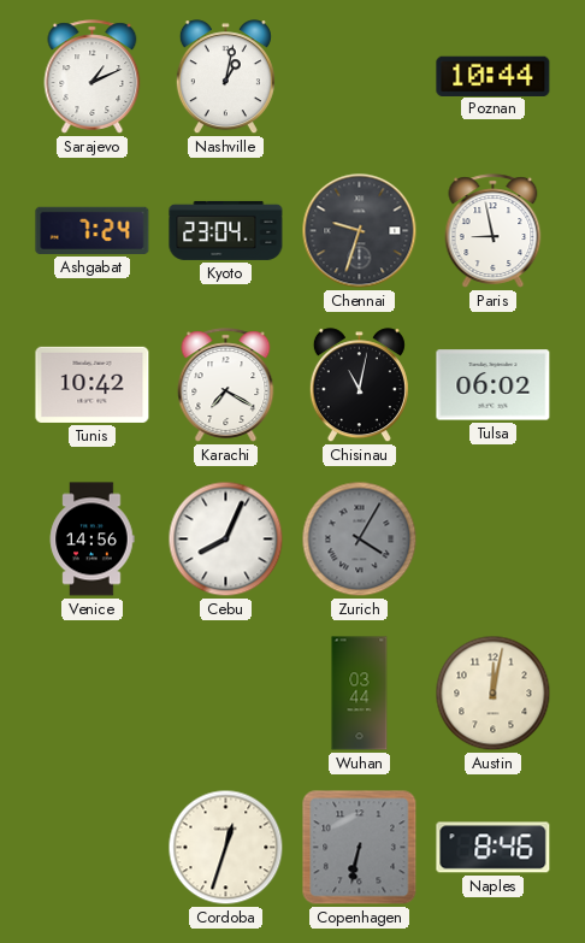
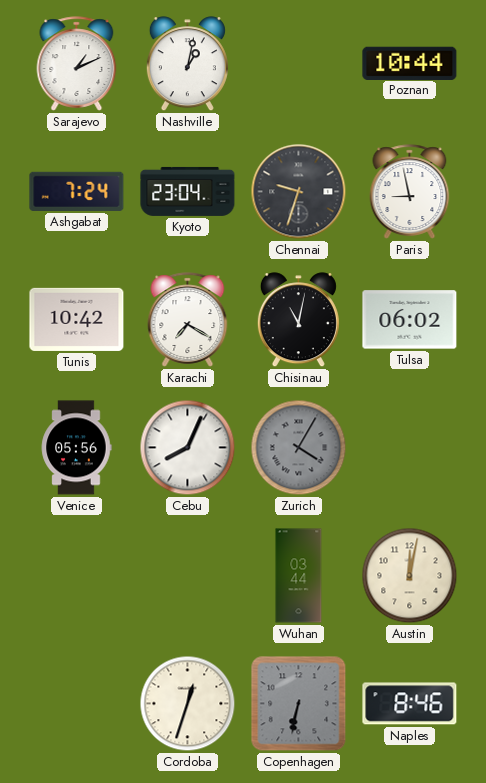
Venice: 14:56 -> 05:56 (76, 448)
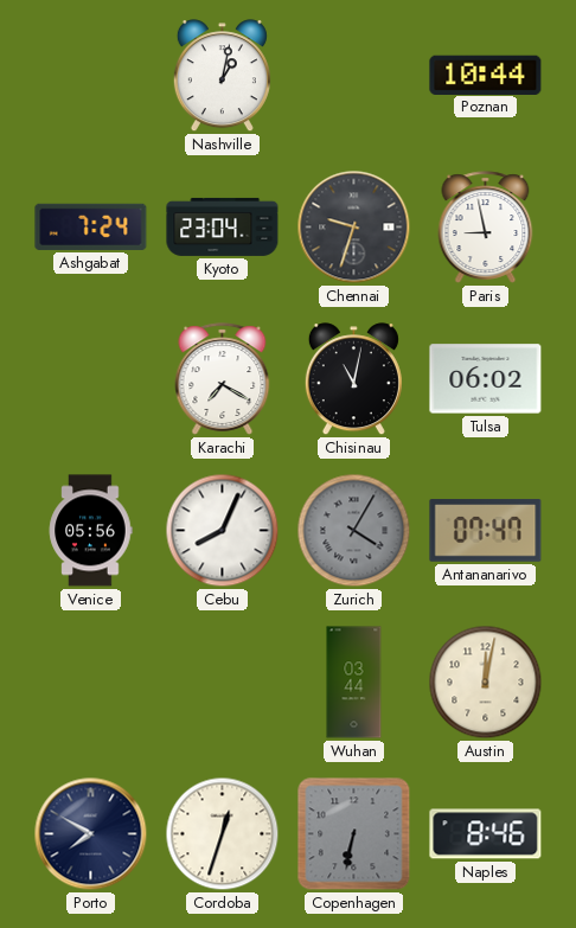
Sarajevo: 1:11 -> none (77, 64)
Tunis: 10:42 -> none (77, 319)
Antananarivo: none -> 07:47 (486, 531)
Porto: none -> 7:50 (91, 834)
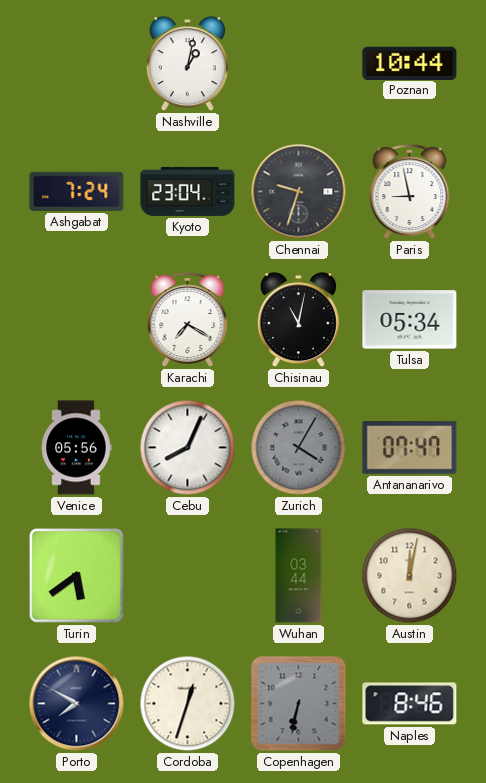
Tulsa: 06:02 -> 05:34 (410, 320)
Turin: none -> 5:39 (77, 576)
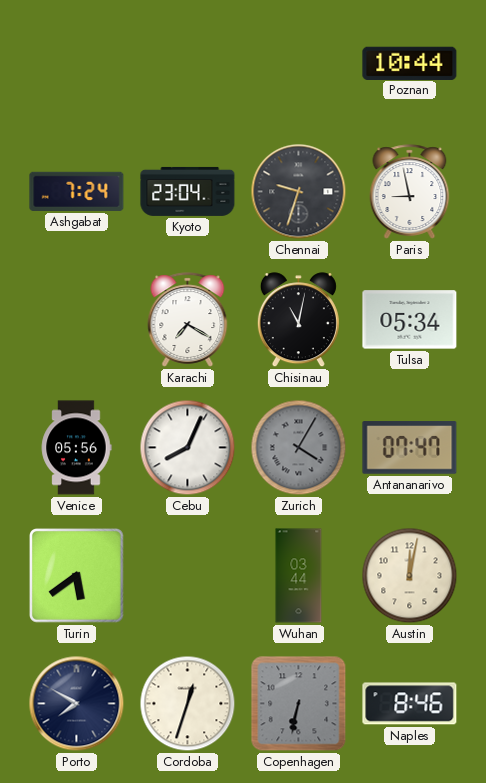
Nashville: 1:02 -> none (187, 64)
